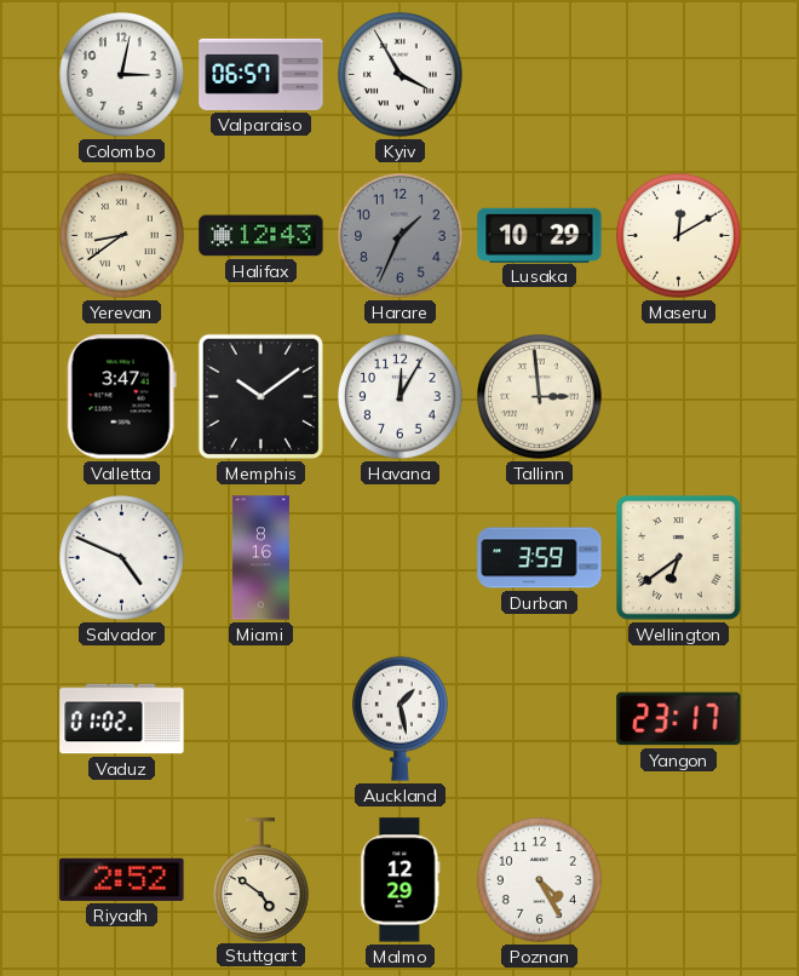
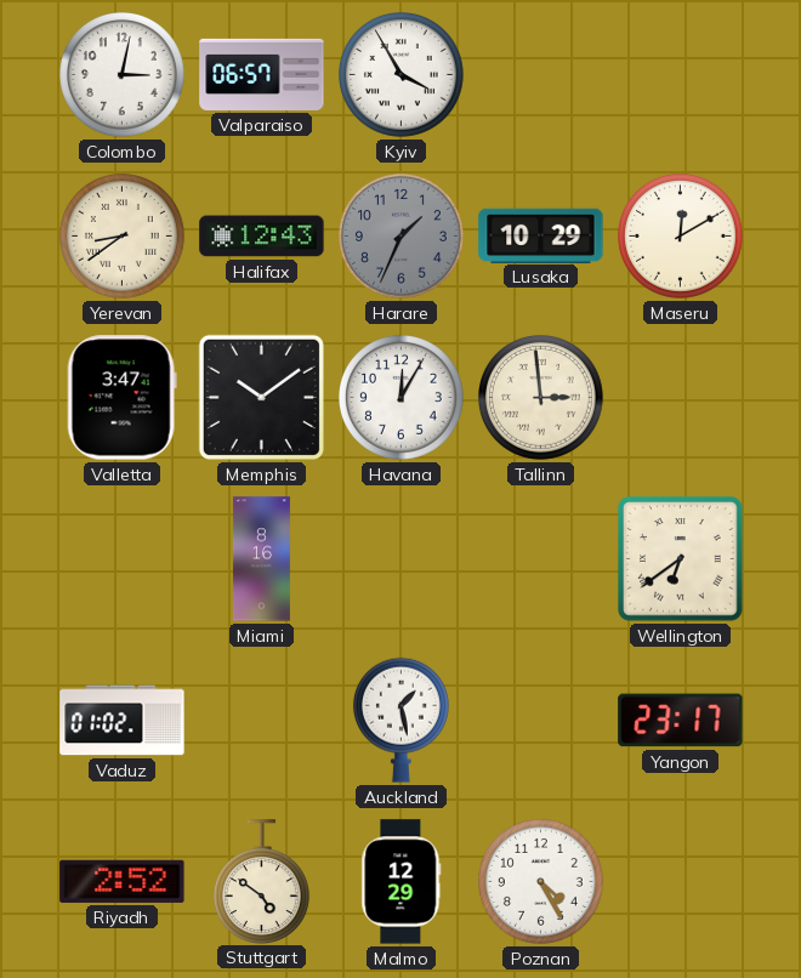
Salvador: 4:49 -> none (122, 558)
Durban: 3:59 -> none (540, 558)
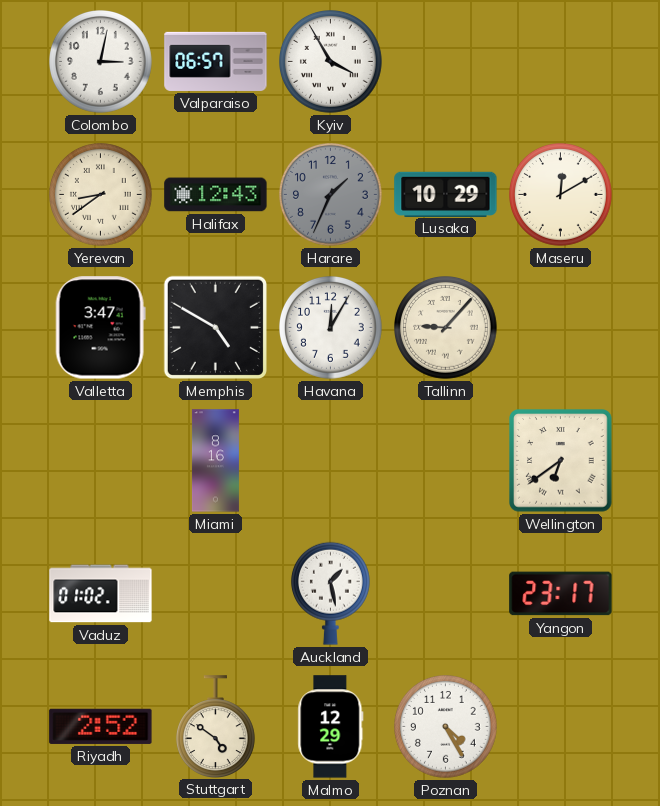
Memphis: 10:09 -> 4:50 (215, 327)
Tallinn: 2:59 -> 9:07 (446, 328)
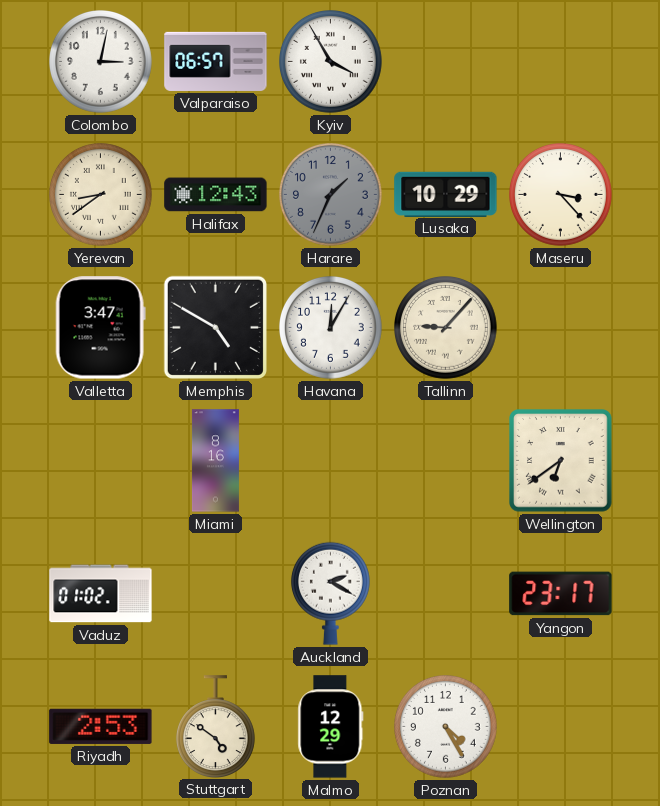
Maseru: 12:10 -> 3:23 (561, 195)
Auckland: 1:28 -> 2:20 (330, 593)
Riyadh: 2:52 -> 2:53 (101, 726)
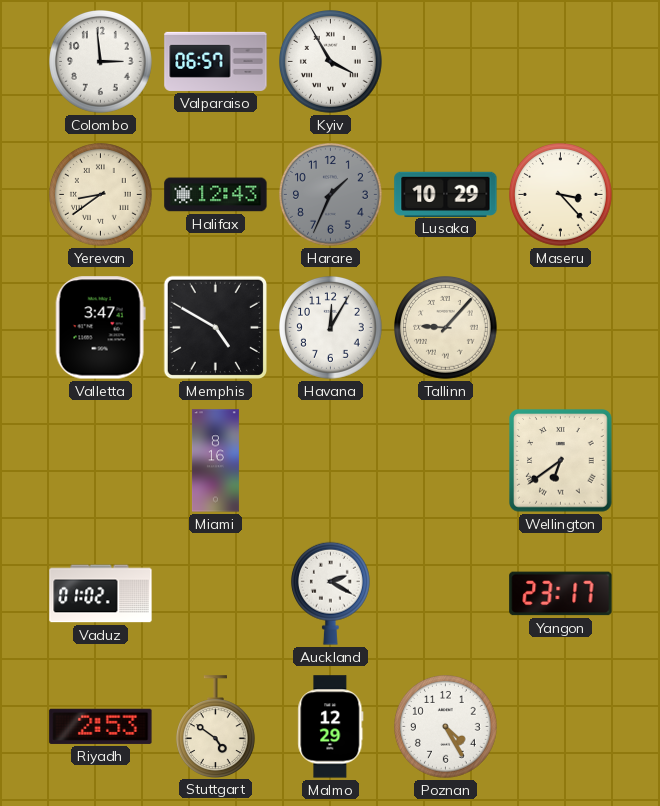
Colombo: 3:02 -> 2:59 (101, 62)
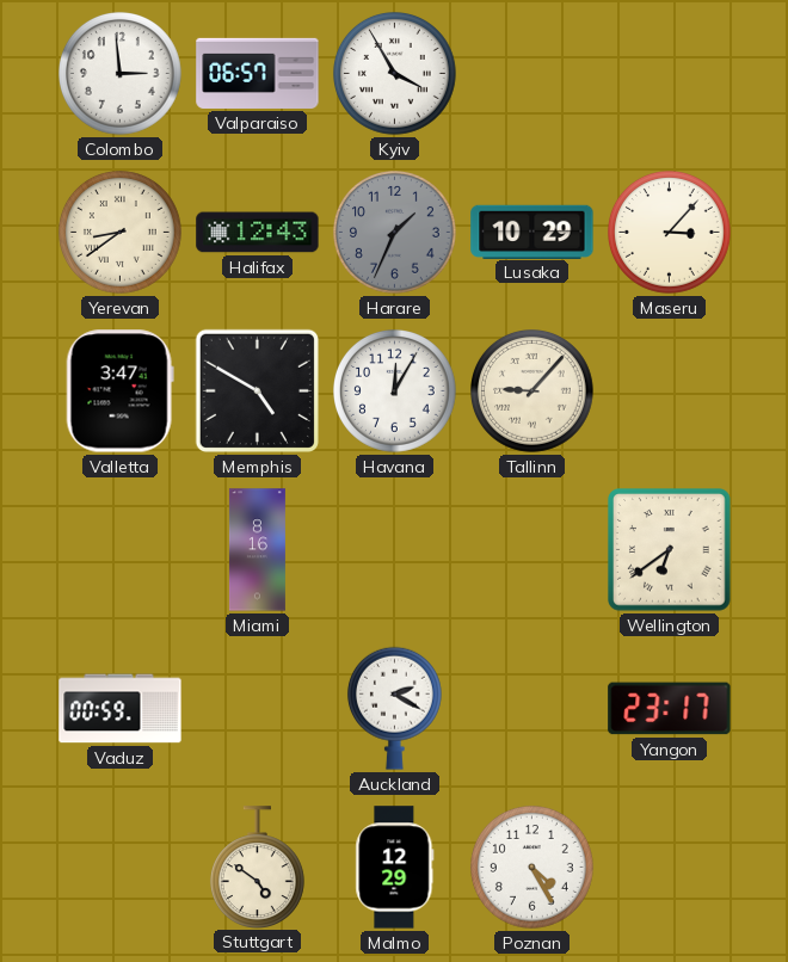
Maseru: 3:23 -> 3:07 (670, 233)
Vaduz: 01:02 -> 00:59 (121, 709)
Riyadh: 2:53 -> none (101, 726)
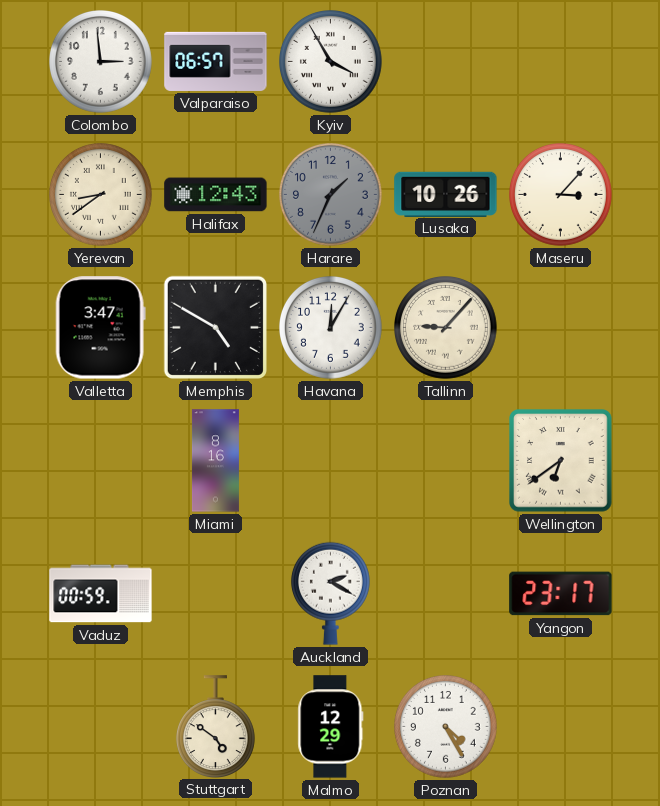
Lusaka: 10:29 -> 10:26 (446, 194)
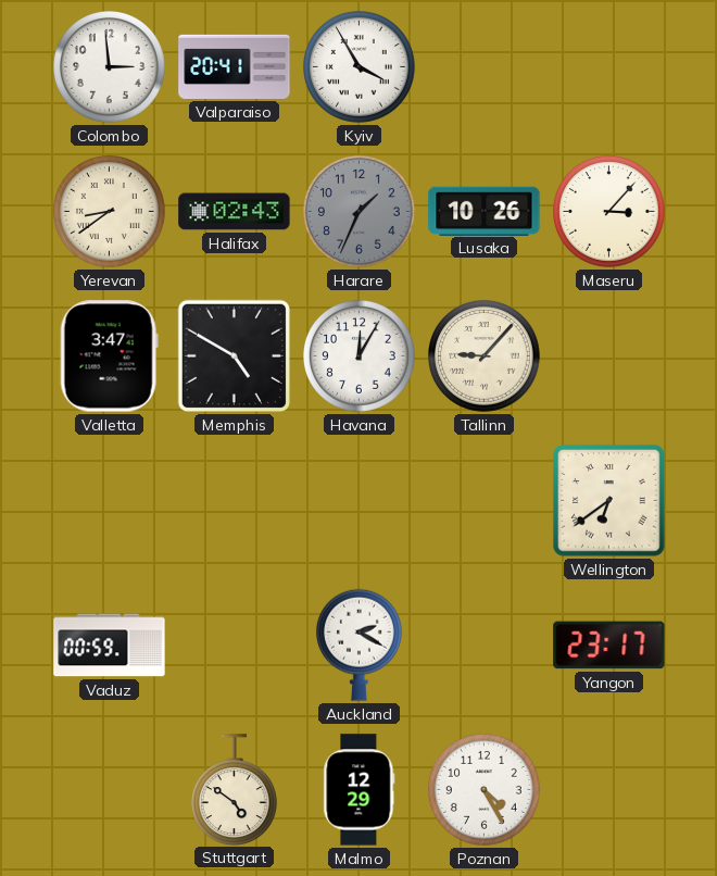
Valparaiso: 06:57 -> 20:41 (235, 66)
Halifax: 12:43 -> 02:43 (235, 212)
Miami: 8:16 -> none (215, 461)
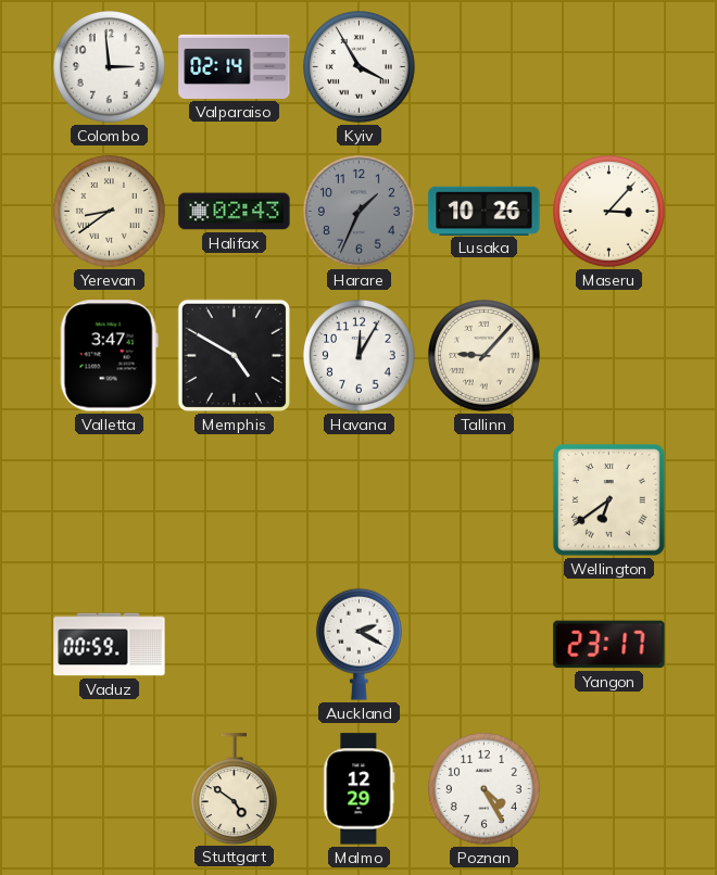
Valparaiso: 20:41 -> 02:14 (235, 66)
